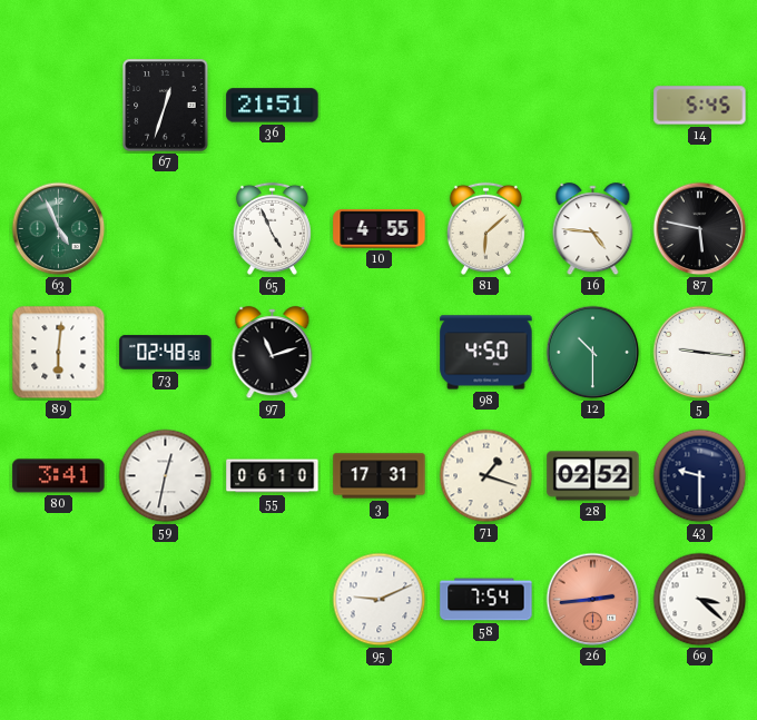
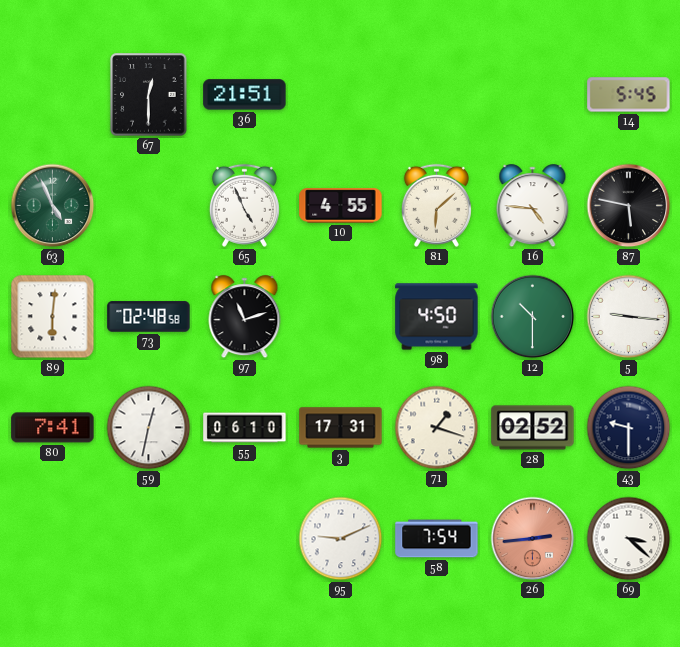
67: 12:33 -> 12:30 (149, 95)
80: 3:41 -> 7:41 (53, 428)
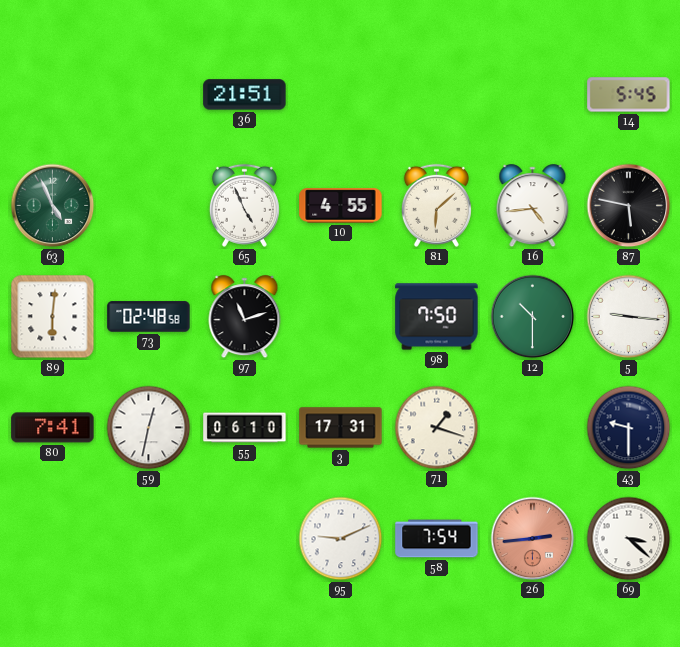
67: 12:30 -> none (149, 95)
16: 4:46 -> 4:44 (533, 206)
98: 4:50 -> 7:50 (437, 317)
28: 02:52 -> none (533, 428)
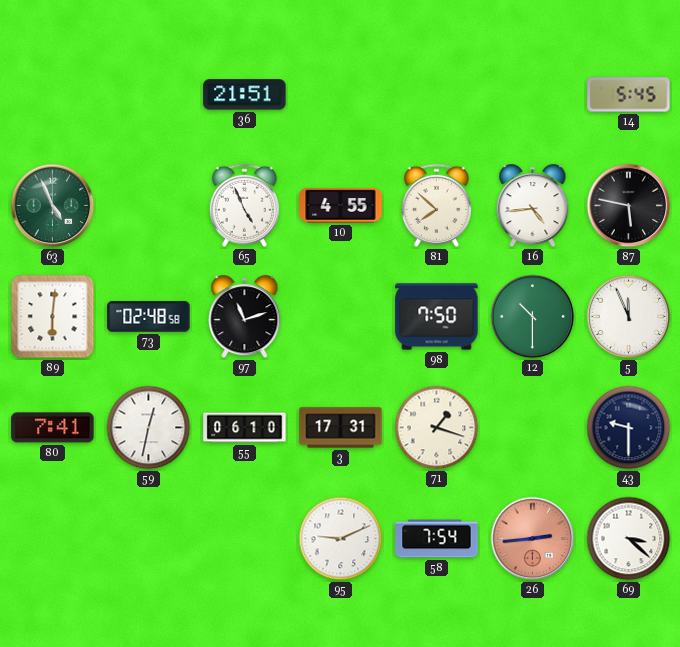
81: 6:08 -> 7:52 (436, 205)
5: 9:16 -> 11:56 (629, 317)
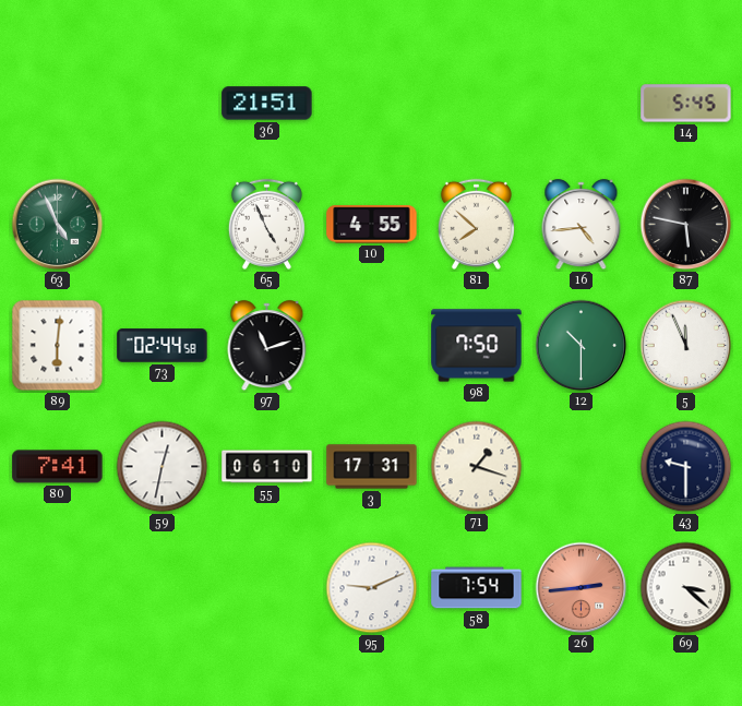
73: 02:48 -> 02:44 (163, 346)
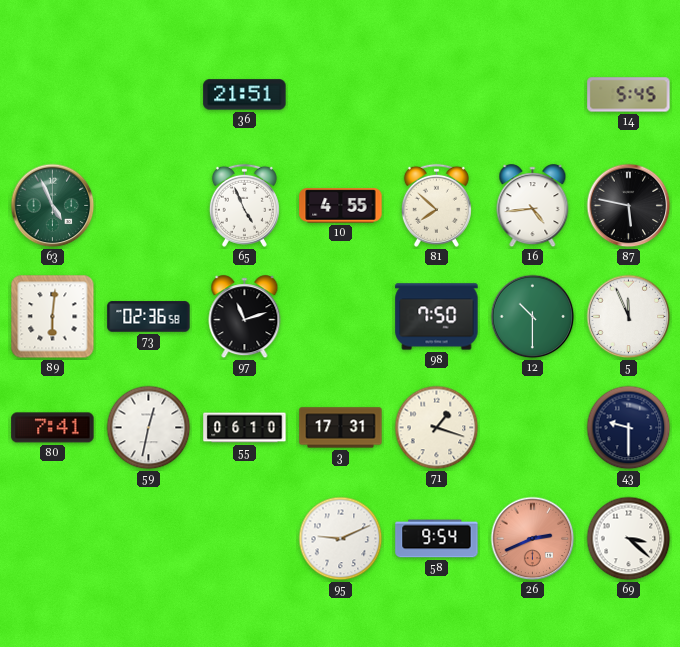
73: 02:44 -> 02:36 (149, 317)
58: 7:54 -> 9:54 (437, 539)
26: 2:44 -> 2:41 (533, 539)
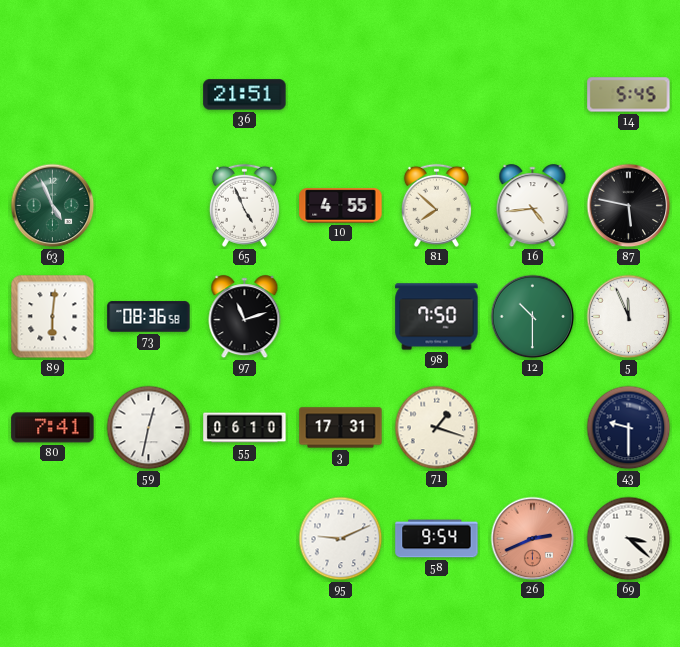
73: 02:36 -> 08:36 (149, 317)
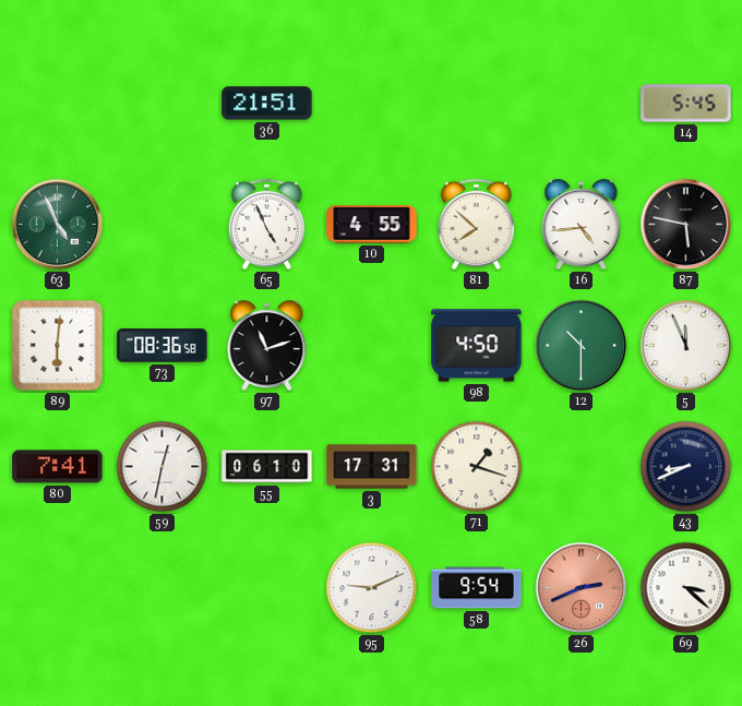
98: 7:50 -> 4:50 (477, 346)
43: 9:30 -> 8:41 (686, 467)
